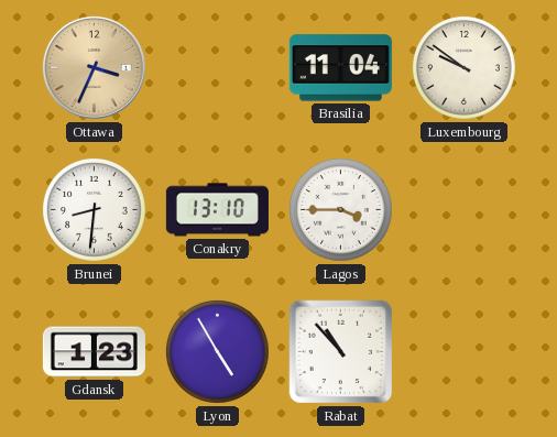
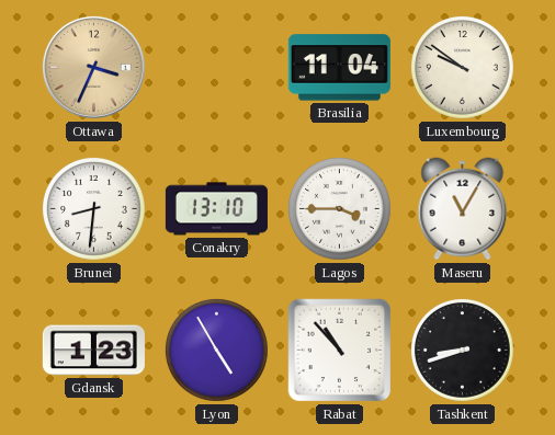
Maseru: none -> 11:05 (463, 209)
Tashkent: none -> 8:42 (463, 351)
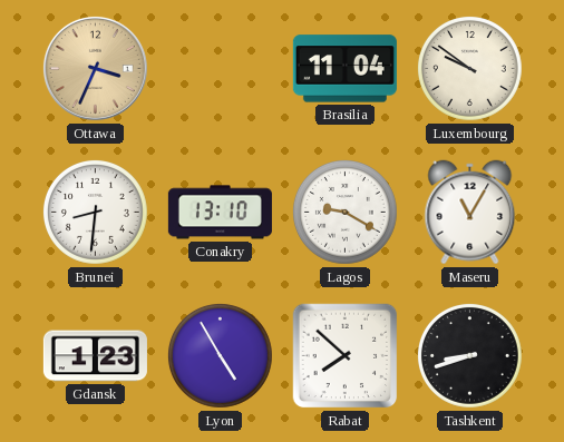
Lagos: 3:45 -> 9:20 (346, 213)
Rabat: 10:53 -> 7:52 (346, 356)
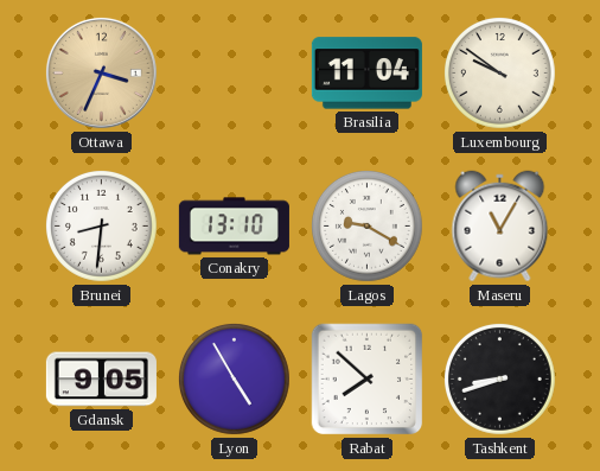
Gdansk: 1:23 -> 9:05 (101, 380)
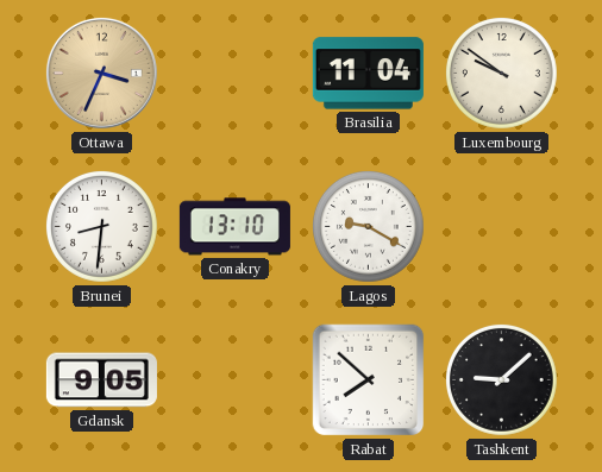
Maseru: 11:05 -> none (500, 227)
Lyon: 4:55 -> none (235, 380)
Tashkent: 8:42 -> 9:08 (502, 380)
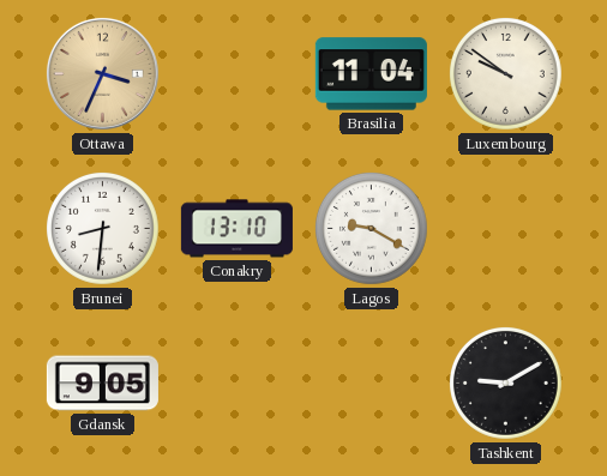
Rabat: 7:52 -> none (369, 380)
Tashkent: 9:08 -> 9:10 (506, 384)
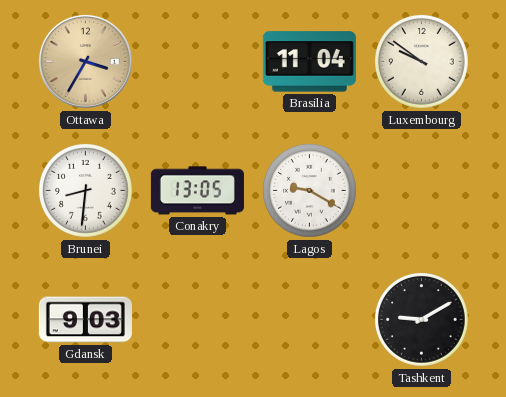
Ottawa: 3:34 -> 3:35 (85, 61)
Conakry: 13:10 -> 13:05 (197, 191)
Gdansk: 9:05 -> 9:03 (85, 320)
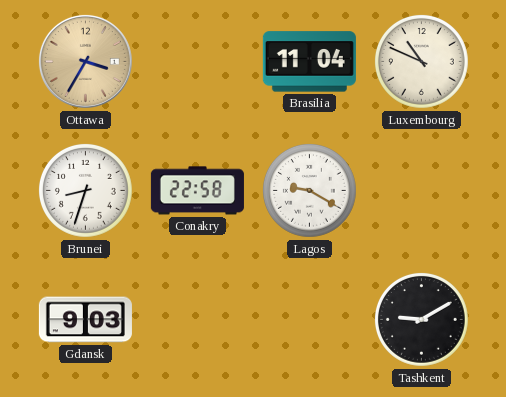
Luxembourg: 9:51 -> 10:49 (422, 62)
Brunei: 8:31 -> 8:33 (86, 191)
Conakry: 13:05 -> 22:58 (197, 191)
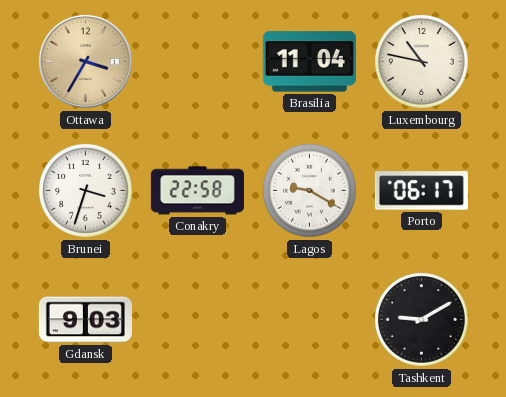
Luxembourg: 10:49 -> 10:47 (422, 62)
Brunei: 8:33 -> 3:33 (86, 191)
Porto: none -> 06:17 (421, 191)
